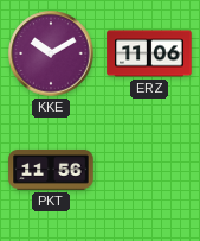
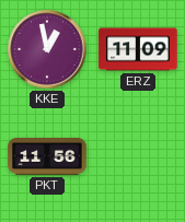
KKE: 10:10 -> 12:58 (47, 49)
ERZ: 11:06 -> 11:09 (138, 49)
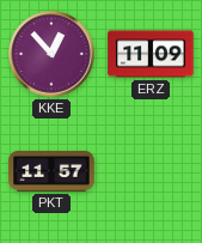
KKE: 12:58 -> 12:53 (51, 54)
PKT: 11:56 -> 11:57 (51, 171)
